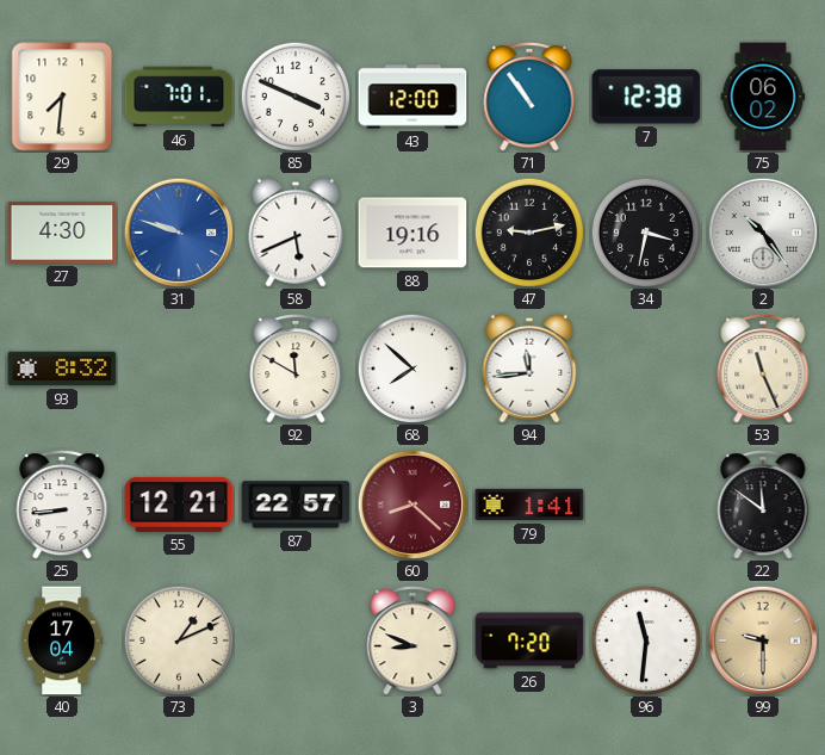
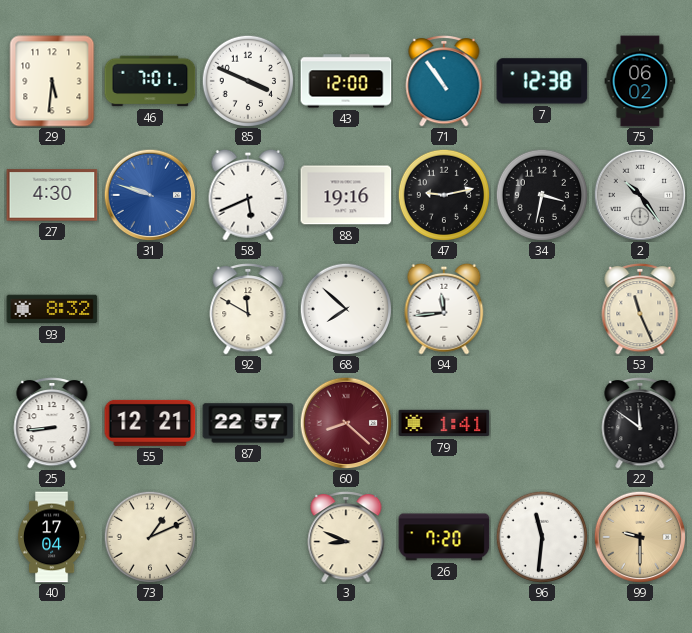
29: 7:31 -> 5:31 (52, 81)
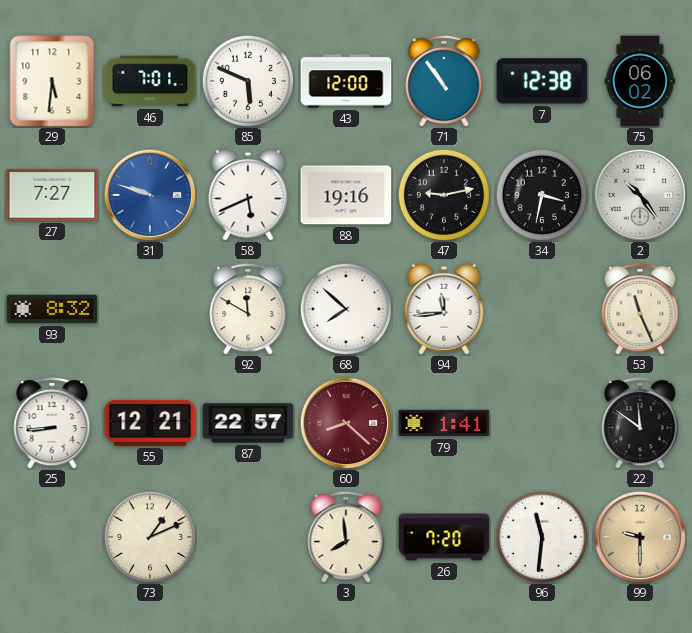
85: 3:49 -> 5:49 (247, 80)
27: 4:30 -> 7:27 (52, 195)
40: 17:04 -> none (52, 537)
3: 8:49 -> 7:59 (346, 538)
